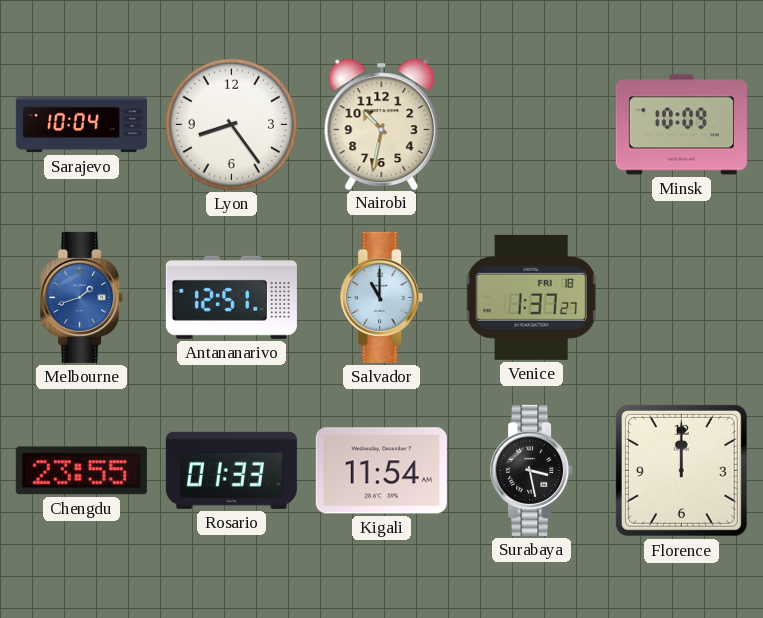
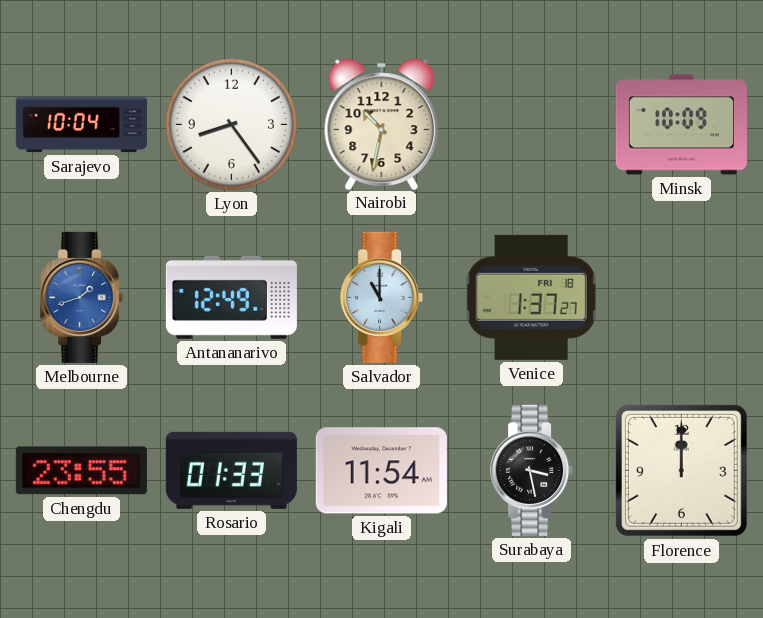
Antananarivo: 12:51 -> 12:49 (231, 297)
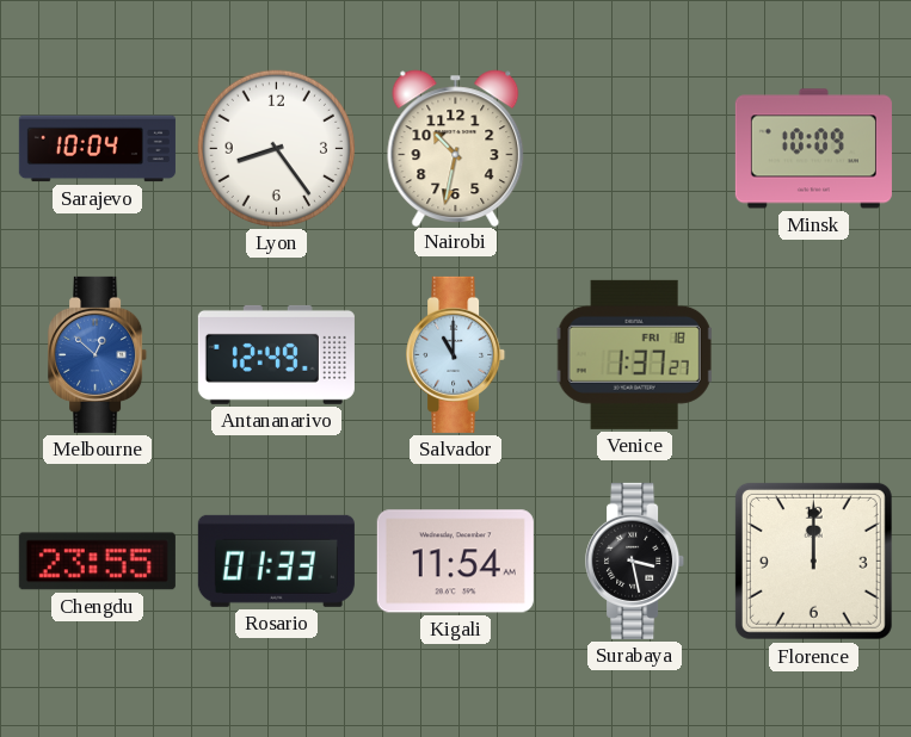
Melbourne: 1:42 -> 12:52 (98, 354)
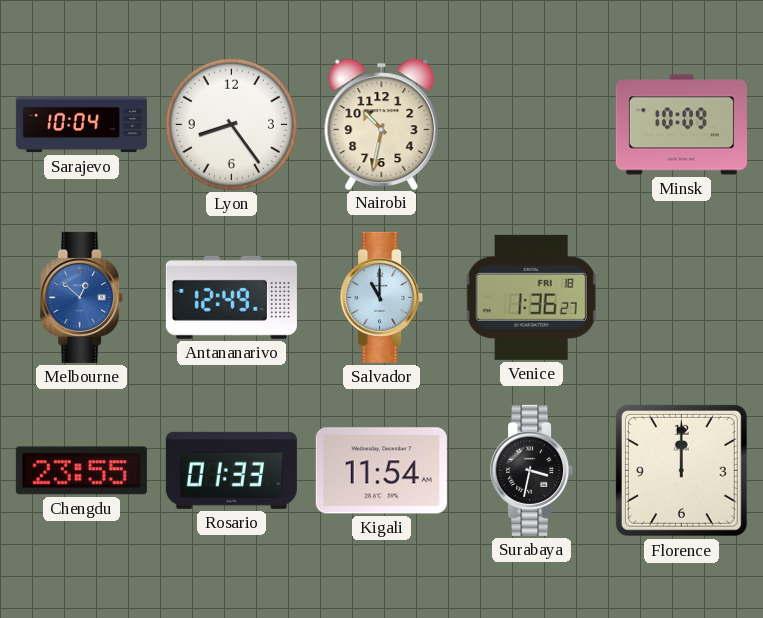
Venice: 1:37 -> 1:36 (532, 297)
Surabaya: 3:28 -> 3:32 (532, 470)
